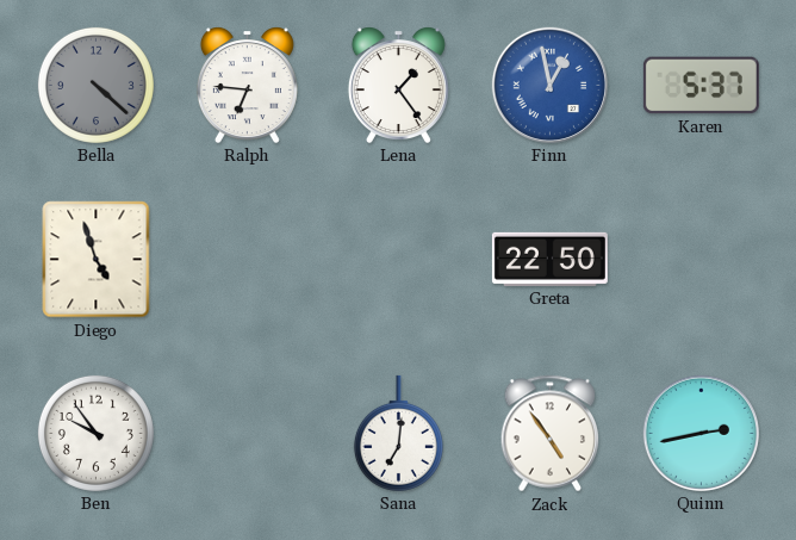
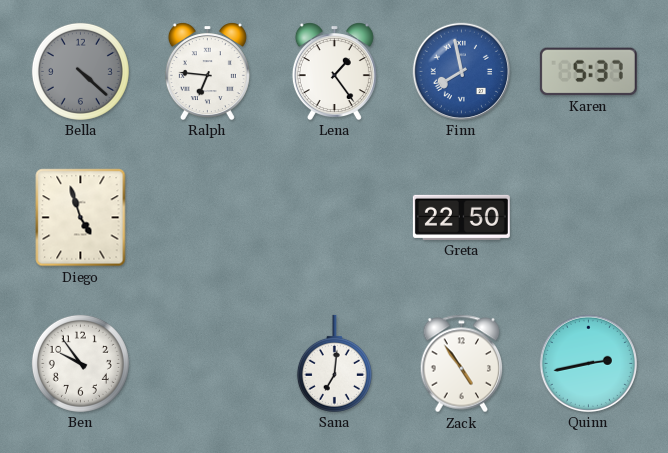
Finn: 12:58 -> 7:58 (461, 71)
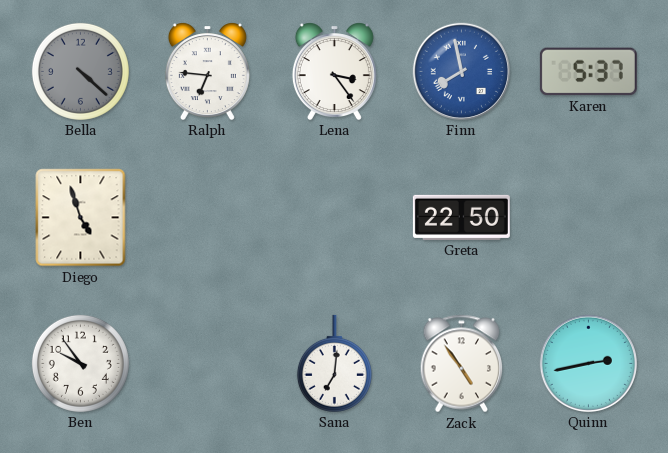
Lena: 1:24 -> 3:24 (334, 71)
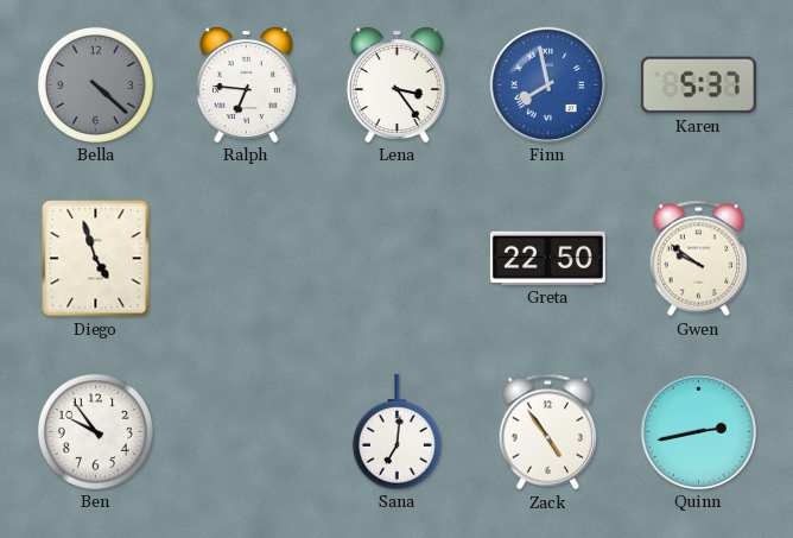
Gwen: none -> 9:51 (699, 259)
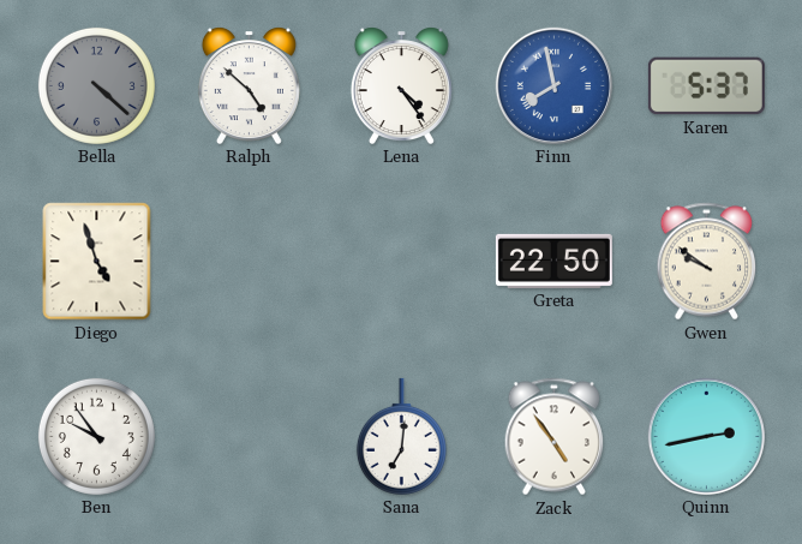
Ralph: 6:46 -> 4:52 (249, 85)
Lena: 3:24 -> 4:24 (401, 85)
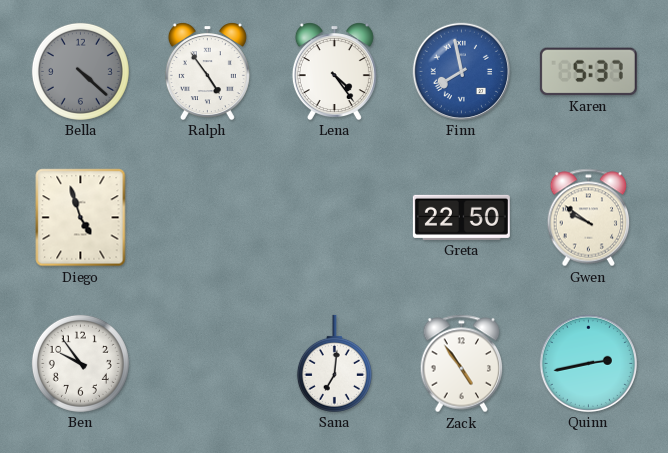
Ralph: 4:52 -> 4:54 (207, 71)
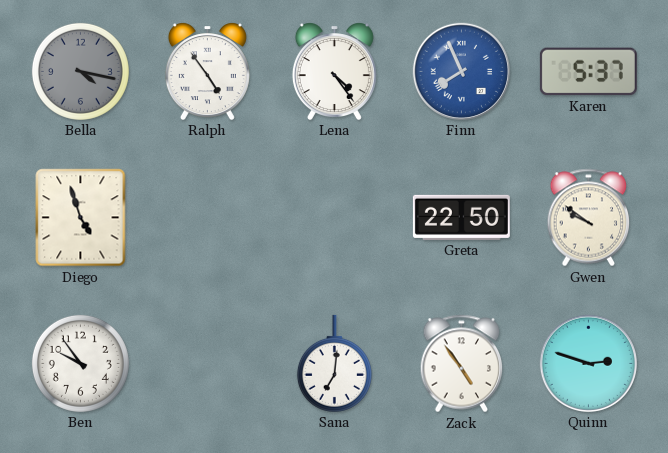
Bella: 4:22 -> 4:17 (80, 71)
Finn: 7:58 -> 7:56 (461, 71)
Quinn: 2:43 -> 2:48 (588, 363)
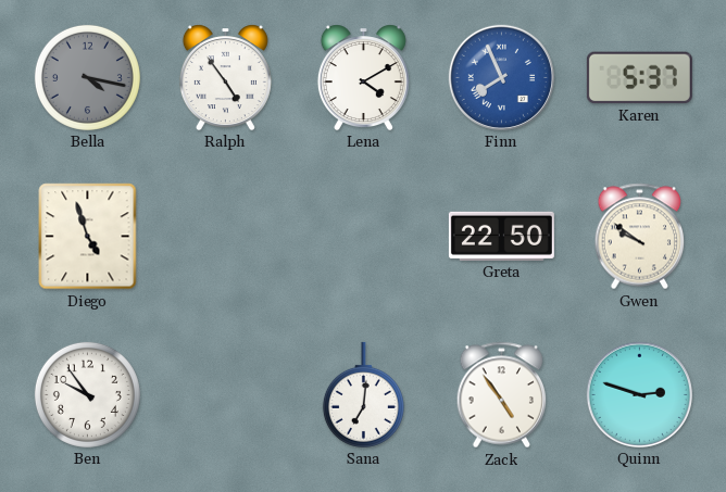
Lena: 4:24 -> 4:10 (363, 77)
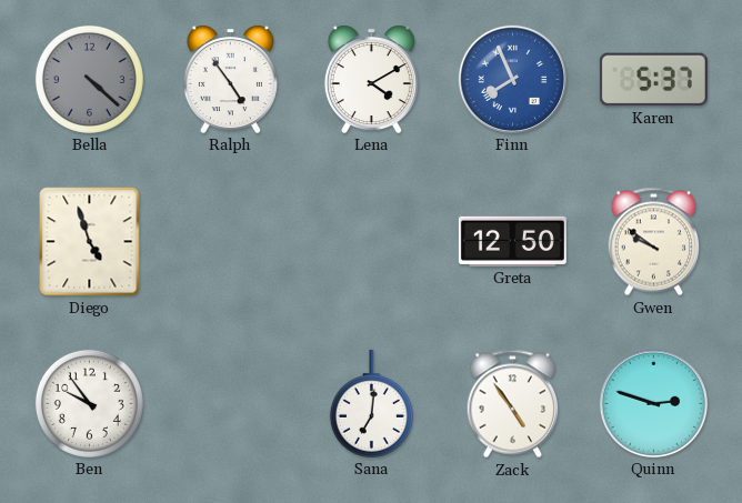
Bella: 4:17 -> 4:22 (89, 79)
Greta: 22:50 -> 12:50 (512, 241)
